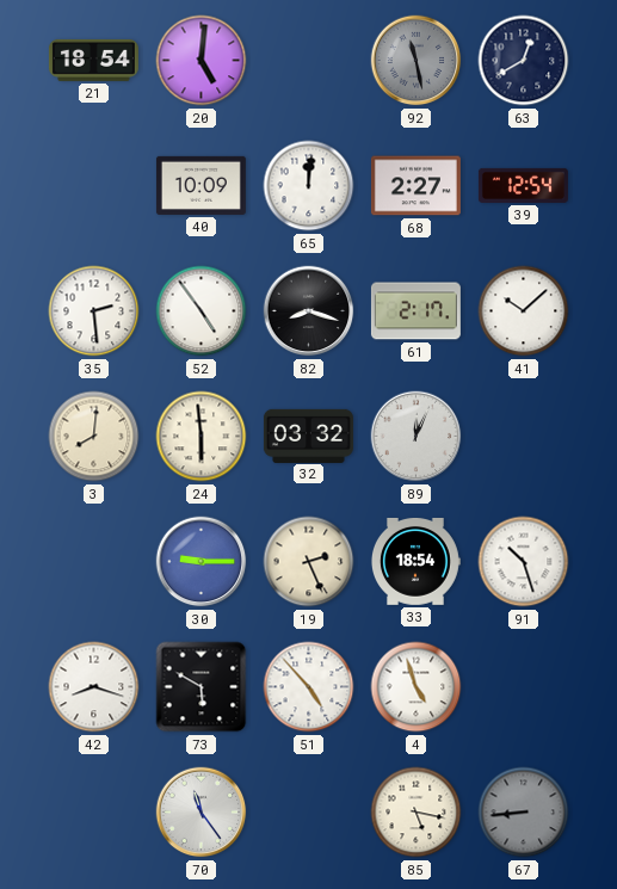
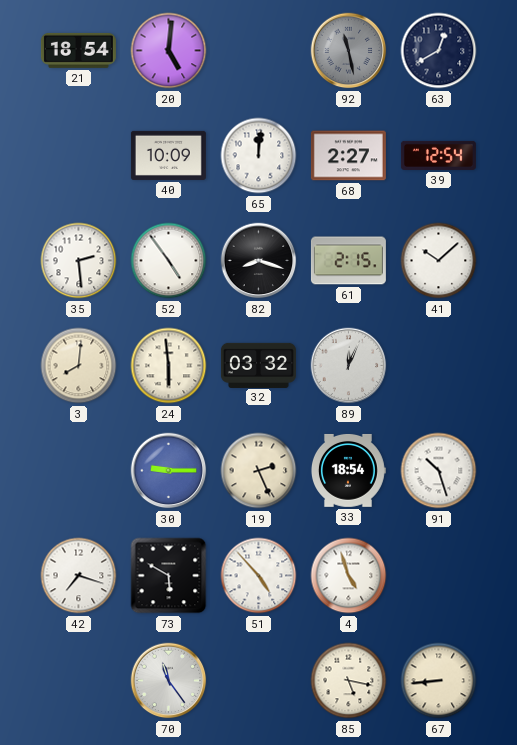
61: 2:17 -> 2:15 (348, 261)
42: 8:18 -> 7:18 (79, 576)
67 dial: grey -> cream (439, 681)
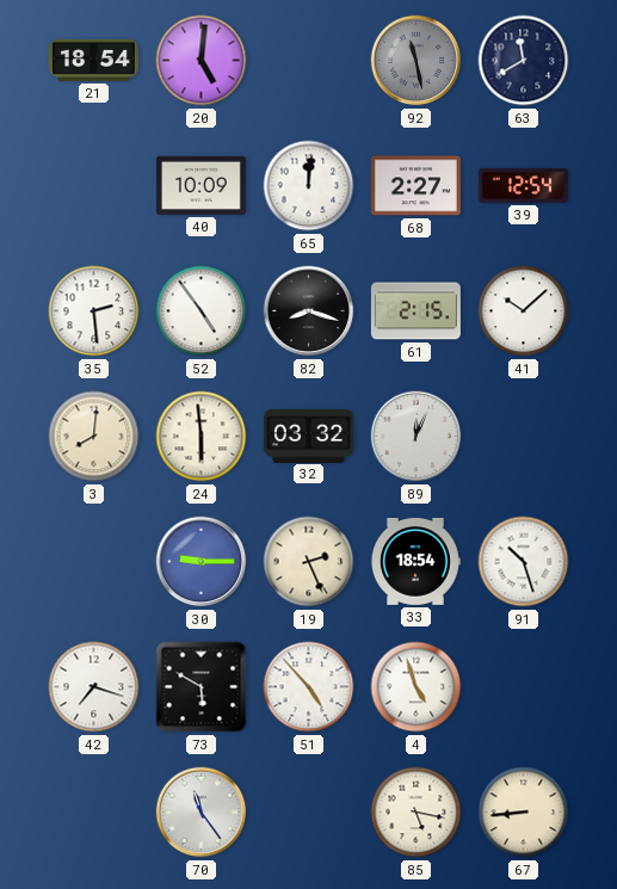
63: 12:40 -> 11:40 (524, 61)
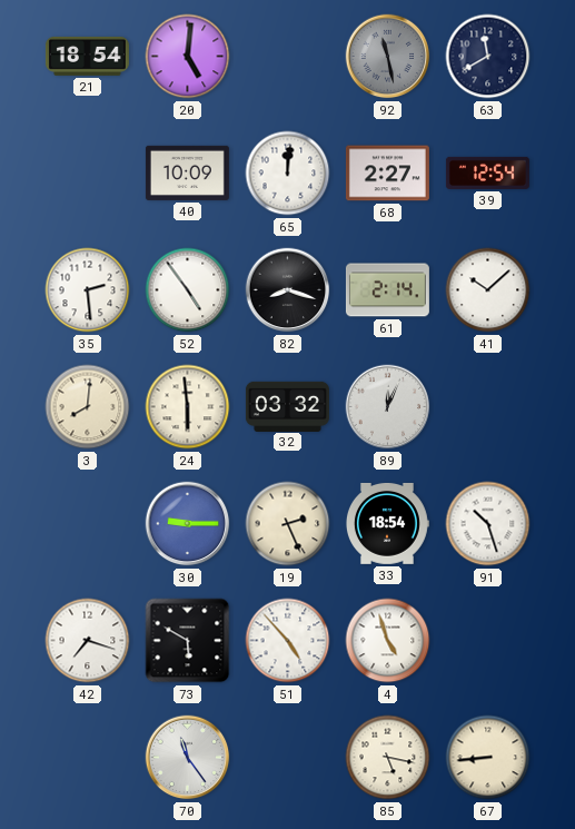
61: 2:15 -> 2:14 (387, 290)
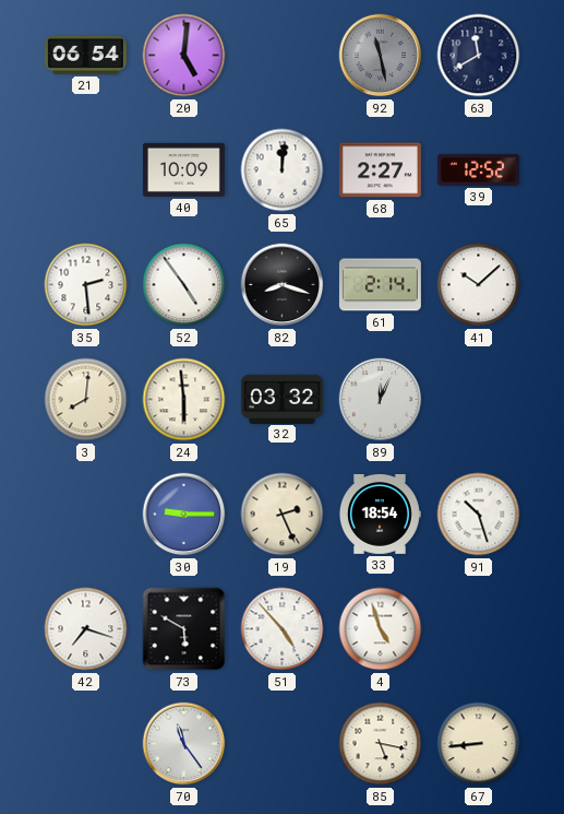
21: 18:54 -> 06:54 (85, 55)
39: 12:54 -> 12:52 (478, 169)
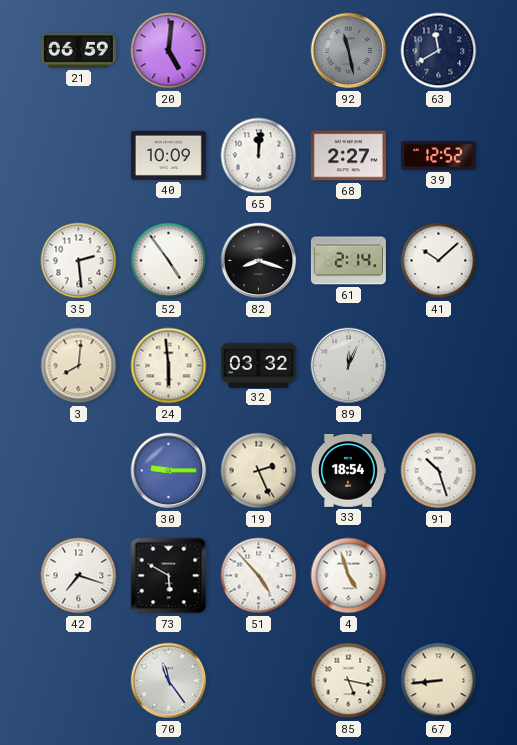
21: 06:54 -> 06:59 (78, 50)
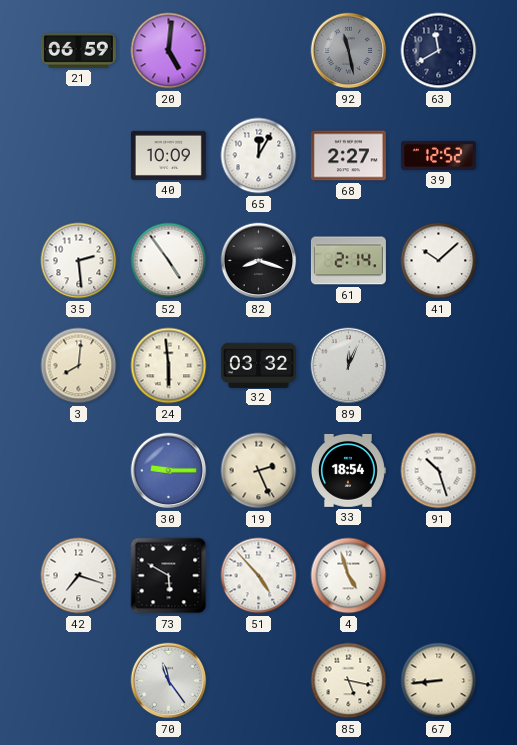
65: 12:01 -> 12:05 (259, 156)
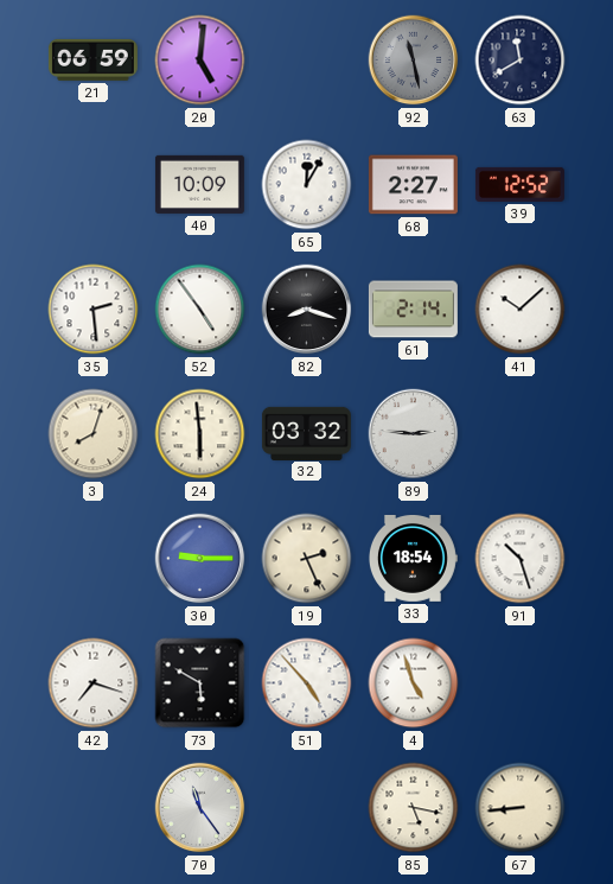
3: 8:01 -> 8:03 (94, 434)
89: 12:04 -> 2:46 (414, 434)
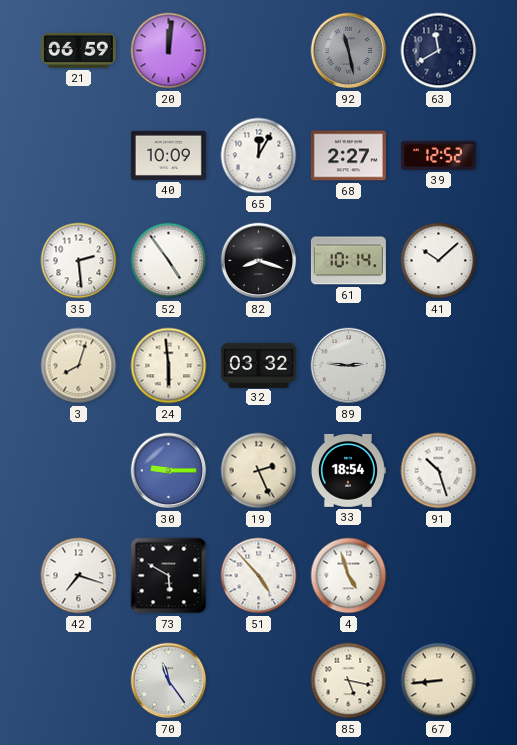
20: 5:01 -> 12:01 (169, 51)
61: 2:14 -> 10:14 (348, 261)
